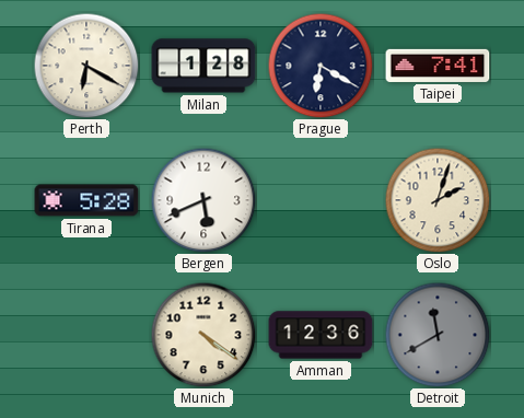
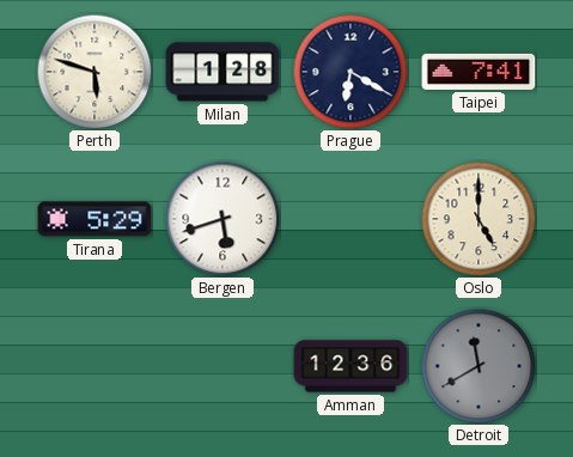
Perth: 6:20 -> 5:48 (95, 72)
Tirana: 5:28 -> 5:29 (95, 219)
Bergen: 5:41 -> 5:42 (223, 219)
Oslo: 2:03 -> 5:00 (478, 219)
Munich: 4:21 -> none (203, 335)
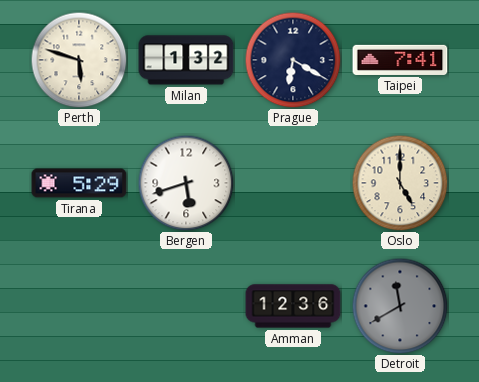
Milan: 1:28 -> 1:32 (186, 60)
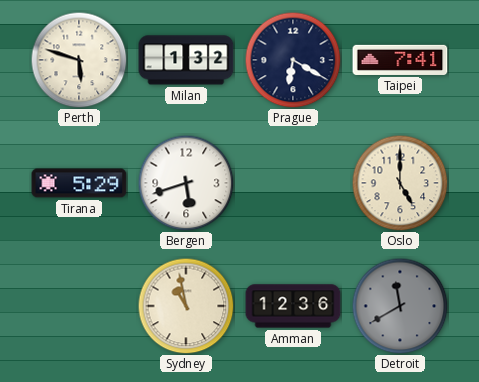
Sydney: none -> 10:58 (186, 306)
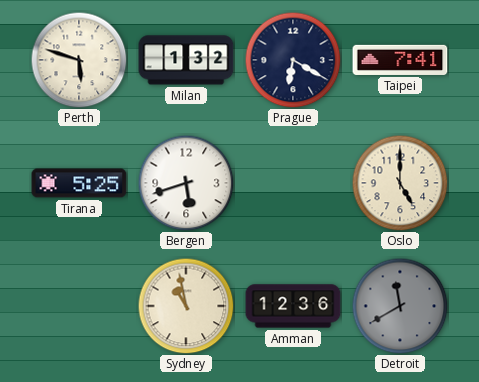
Tirana: 5:29 -> 5:25 (79, 183)
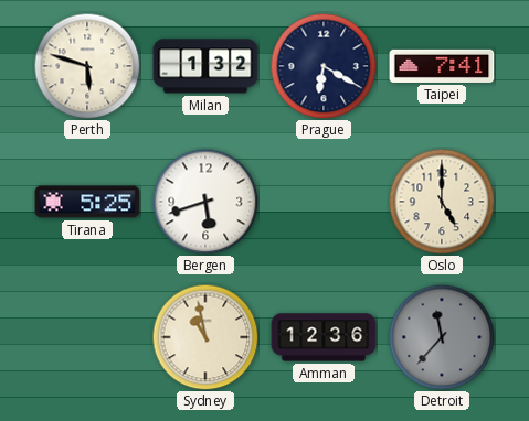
Detroit: 11:40 -> 11:37 (442, 337)
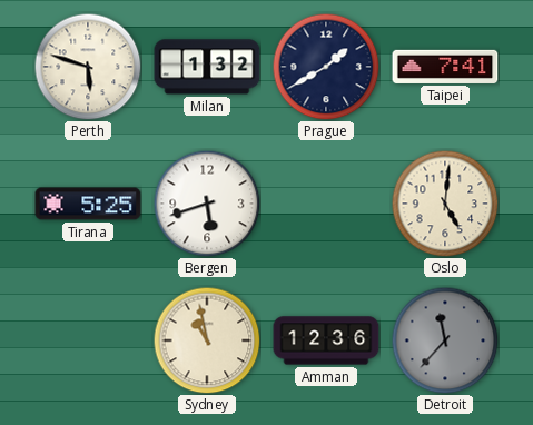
Prague: 6:20 -> 1:40 (326, 67)
Oslo: 5:00 -> 5:01 (445, 204)
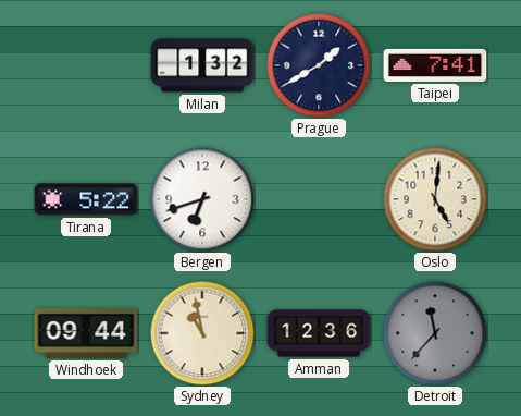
Perth: 5:48 -> none (88, 67)
Tirana: 5:25 -> 5:22 (86, 199)
Bergen: 5:42 -> 6:42 (202, 199)
Windhoek: none -> 09:44 (86, 333)
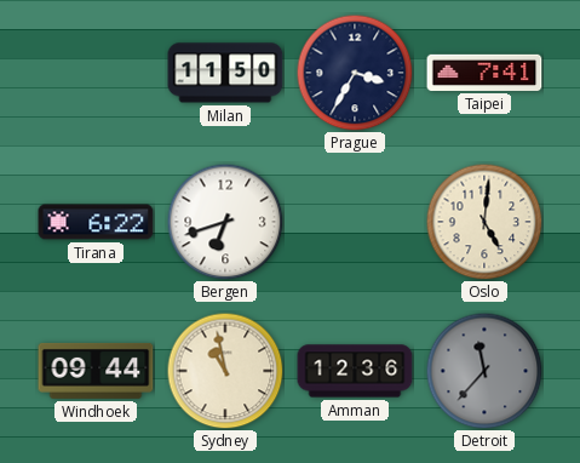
Milan: 1:32 -> 11:50 (225, 73)
Prague: 1:40 -> 3:35 (355, 73)
Tirana: 5:22 -> 6:22 (96, 222)
